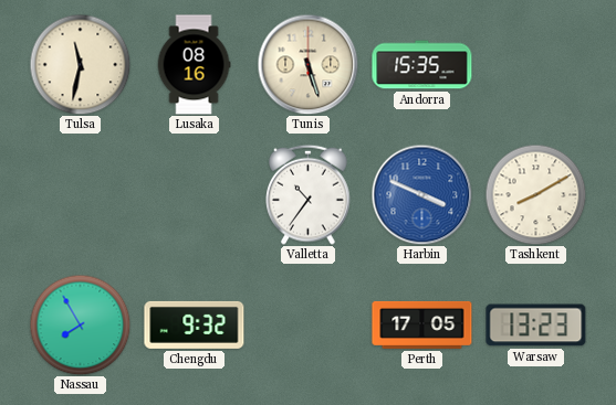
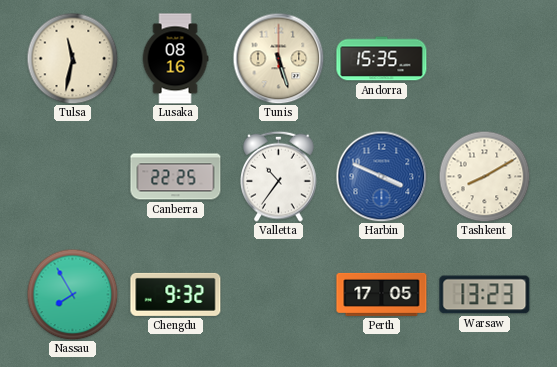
Canberra: none -> 22:25 (176, 177)
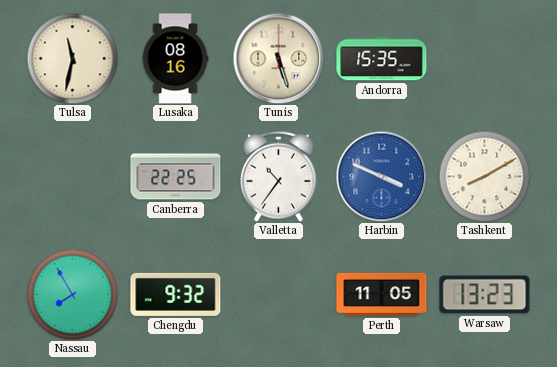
Perth: 17:05 -> 11:05 (382, 294)
